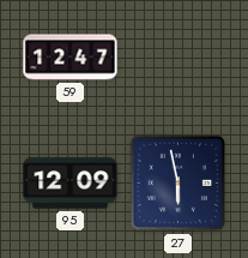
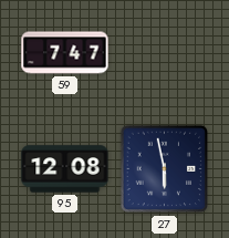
59: 12:47 -> 7:47 (65, 53)
95: 12:09 -> 12:08 (65, 169)
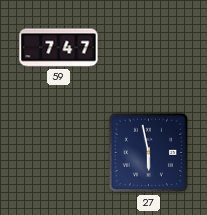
95: 12:08 -> none (65, 169)
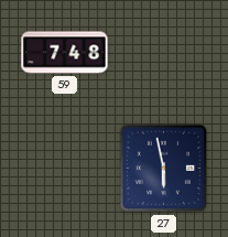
59: 7:47 -> 7:48 (65, 53)
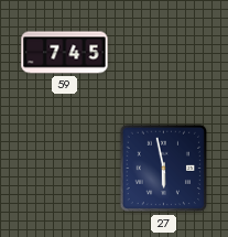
59: 7:48 -> 7:45 (65, 53)
